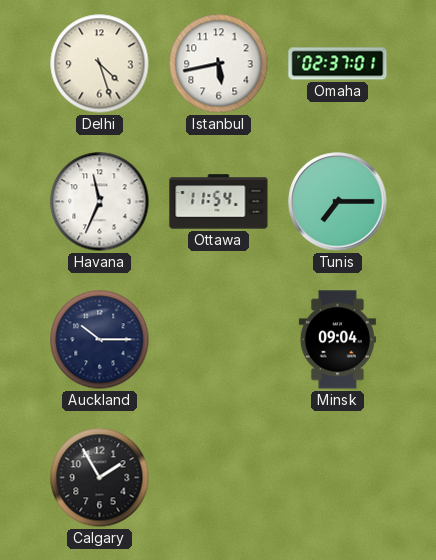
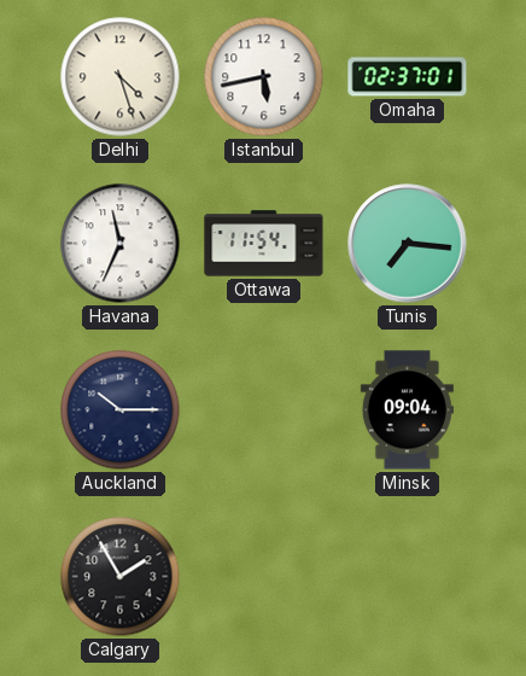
Tunis: 7:15 -> 7:16 (408, 244)
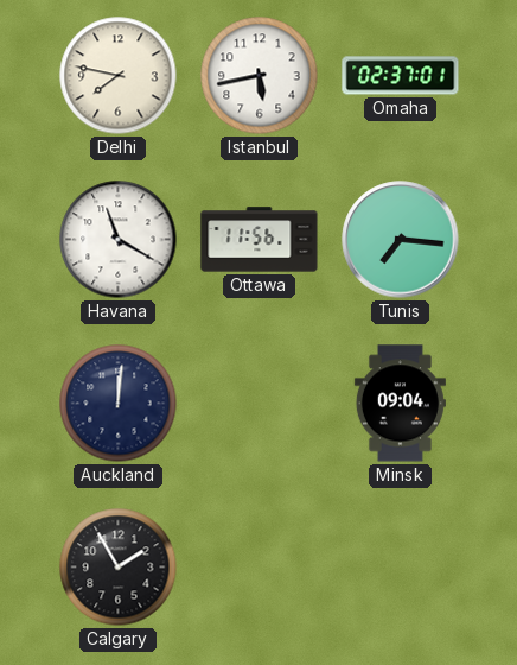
Delhi: 4:27 -> 7:47 (119, 76)
Havana: 11:34 -> 11:20 (119, 240)
Ottawa: 11:54 -> 11:56 (260, 240)
Auckland: 10:15 -> 12:01 (119, 404)
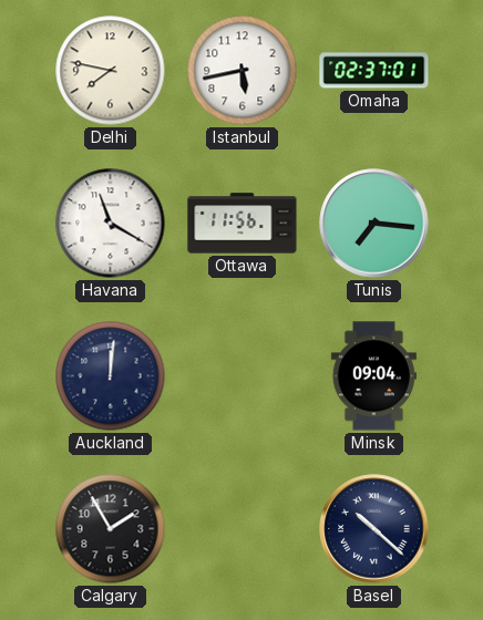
Basel: none -> 10:22 (374, 529)
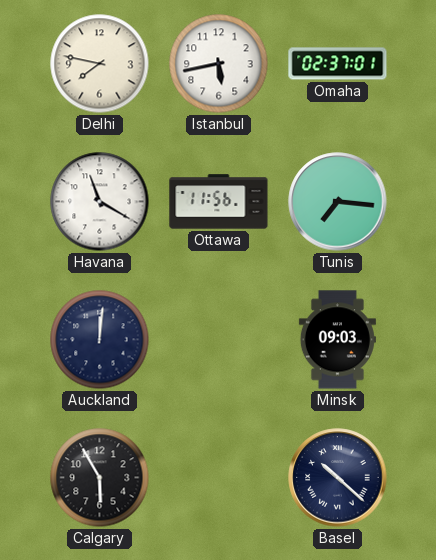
Minsk: 09:04 -> 09:03 (337, 340)
Calgary: 1:55 -> 5:55 (100, 478)
